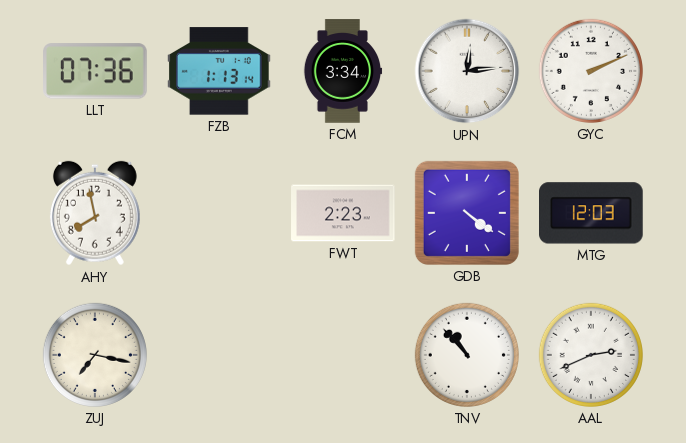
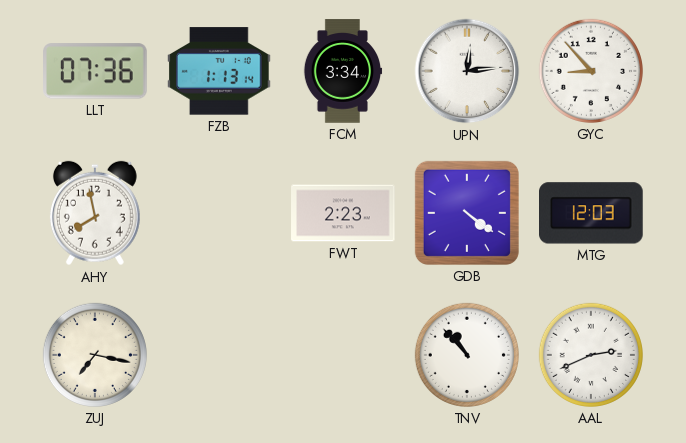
GYC: 2:11 -> 8:53 (591, 71)
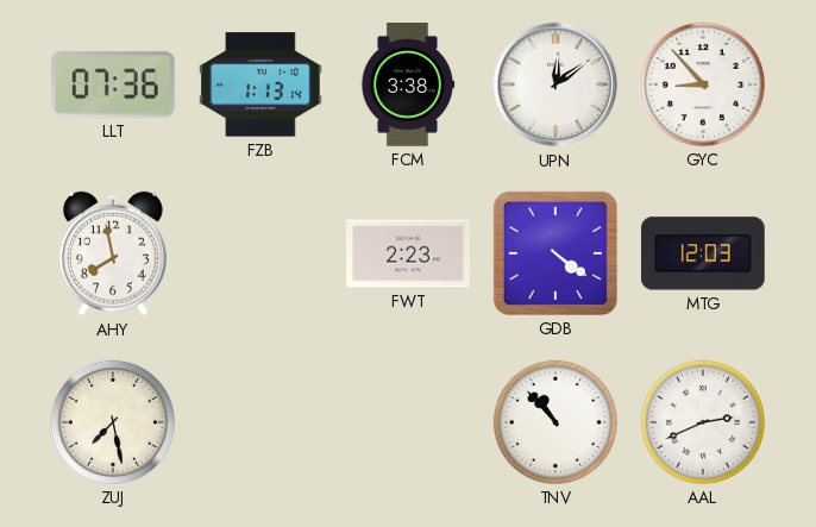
FCM: 3:34 -> 3:38 (408, 84)
UPN: 12:14 -> 12:09 (555, 84)
ZUJ: 7:17 -> 7:28 (113, 422)
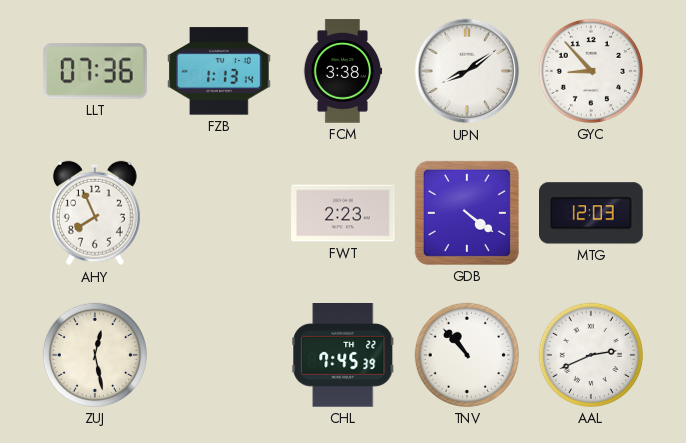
UPN: 12:09 -> 8:09 (467, 71)
AHY: 7:58 -> 7:56 (95, 213)
ZUJ: 7:28 -> 12:28 (95, 355)
CHL: none -> 7:45 (344, 356)
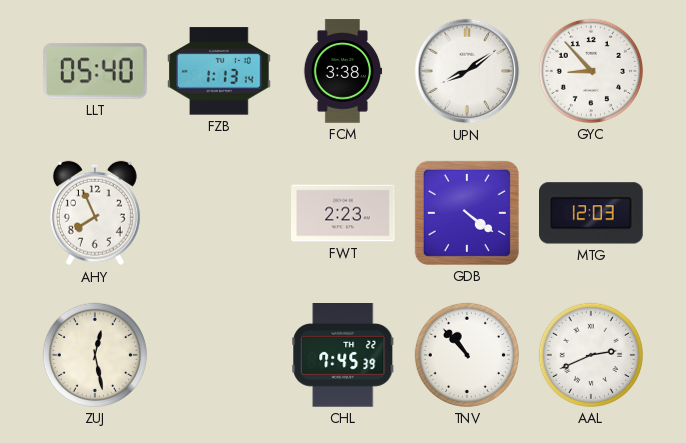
LLT: 07:36 -> 05:40 (96, 71)
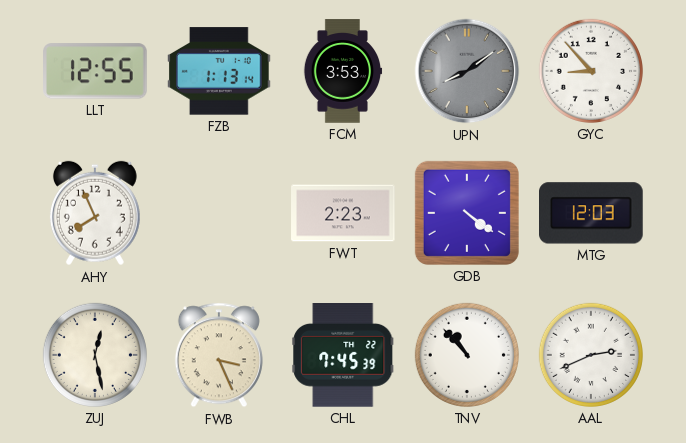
LLT: 05:40 -> 12:55 (96, 71)
FCM: 3:38 -> 3:53 (343, 71)
UPN dial: white -> grey (467, 71)
FWB: none -> 3:26 (219, 355)
